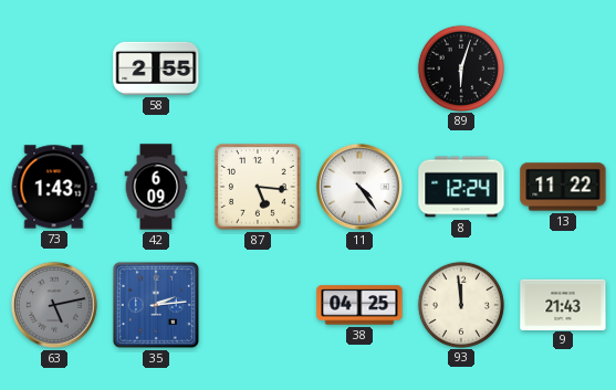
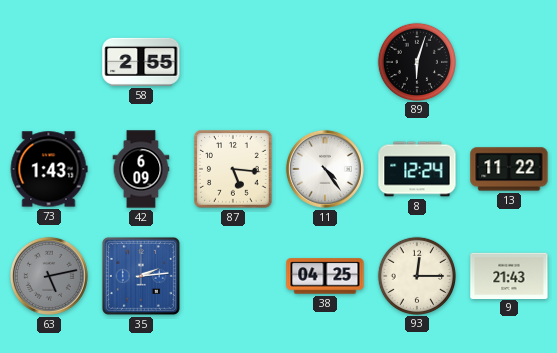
93: 11:59 -> 12:15 (416, 275)
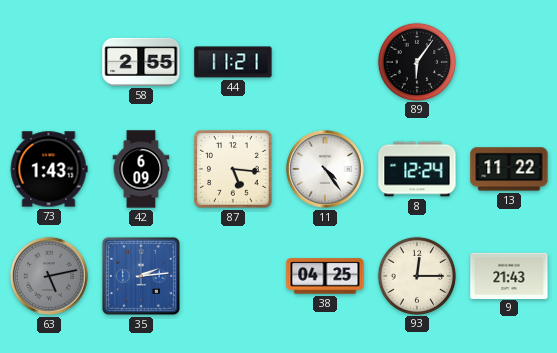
44: none -> 11:21 (233, 62)
89: 6:03 -> 6:06 (416, 61)
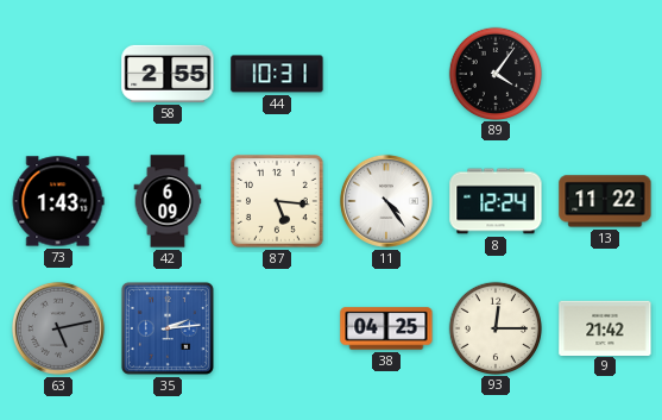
44: 11:21 -> 10:31 (277, 74)
89: 6:06 -> 4:06 (494, 73)
9: 21:43 -> 21:42 (605, 327)
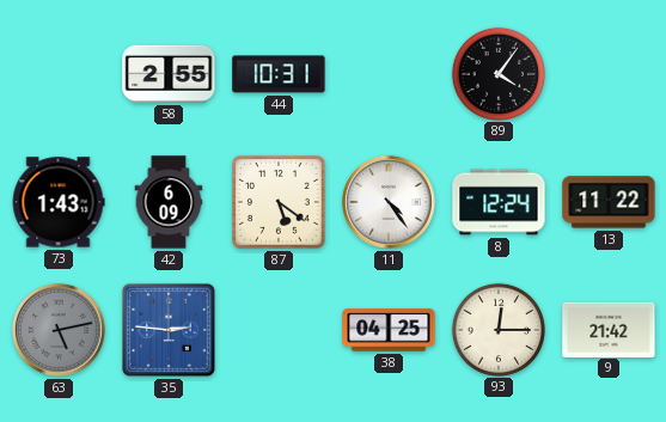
87: 5:16 -> 5:21 (280, 203)
35: 2:14 -> 2:46 (169, 330)
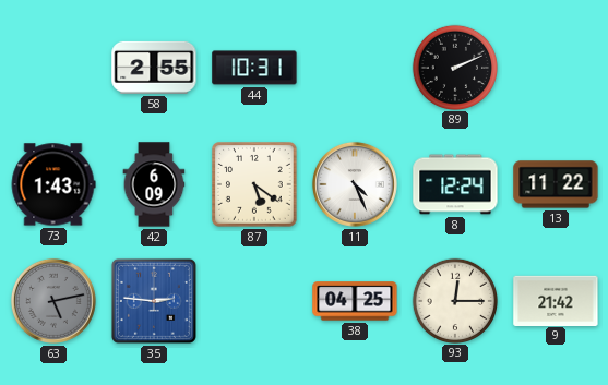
89: 4:06 -> 2:11 (454, 67)
11: 4:24 -> 4:26 (355, 184)
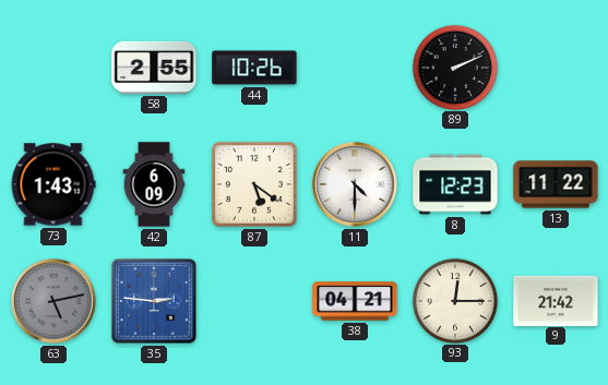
44: 10:31 -> 10:26 (254, 68)
11: 4:26 -> 4:30 (355, 184)
8: 12:24 -> 12:23 (455, 184)
38: 04:25 -> 04:21 (355, 301)
